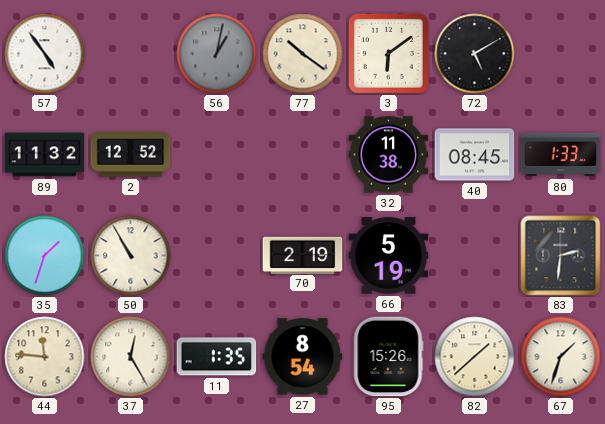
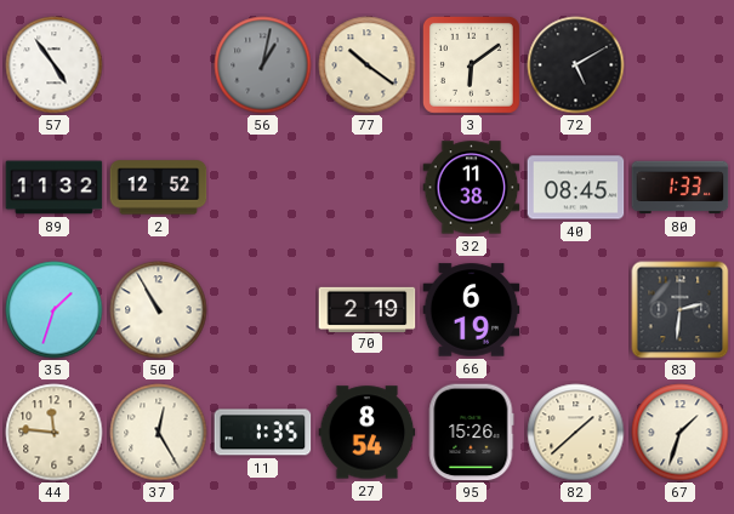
66: 5:19 -> 6:19 (472, 310)
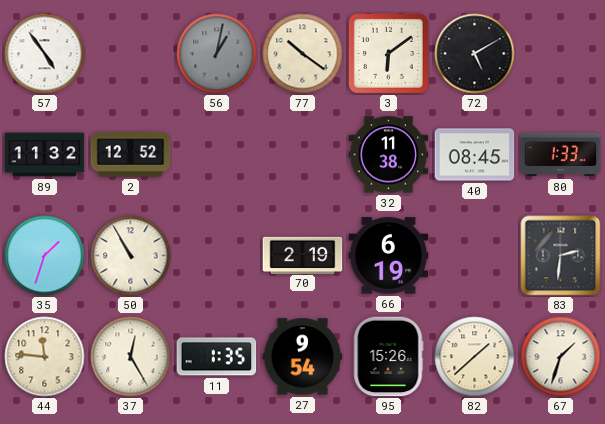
27: 8:54 -> 9:54 (303, 357)
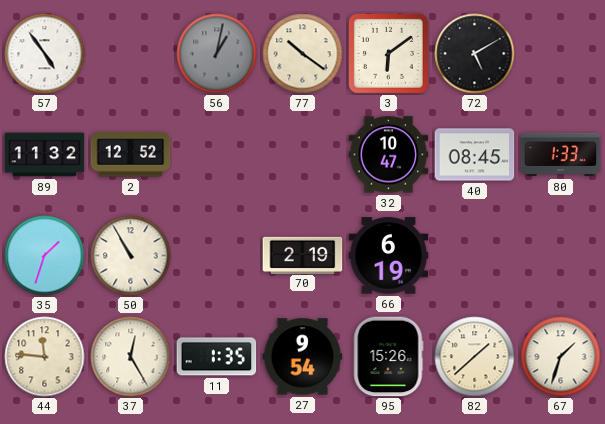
32: 11:38 -> 10:47 (389, 155)
83: 2:31 -> none (561, 256)
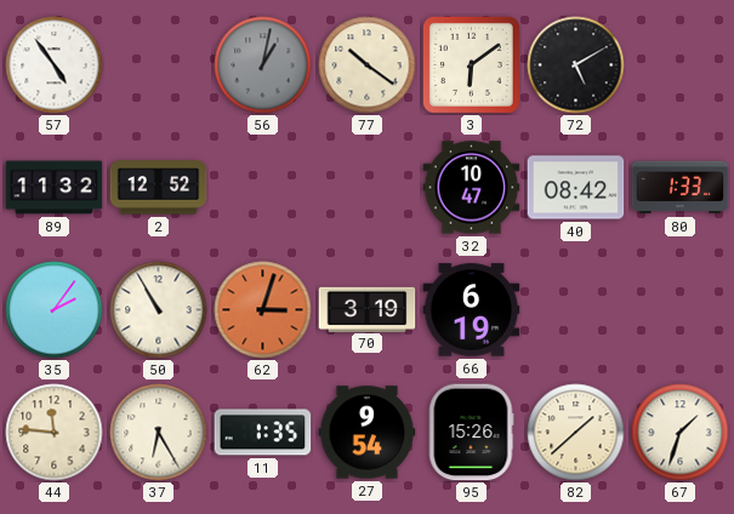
40: 08:45 -> 08:42 (576, 188)
35: 1:33 -> 2:06 (55, 310)
62: none -> 3:03 (263, 310)
70: 2:19 -> 3:19 (368, 309)
37: 12:25 -> 6:25 (159, 433)
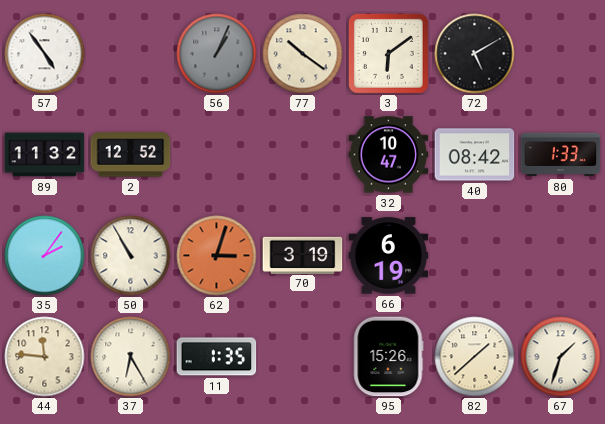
56: 1:02 -> 1:04 (217, 54)
27: 9:54 -> none (368, 433)
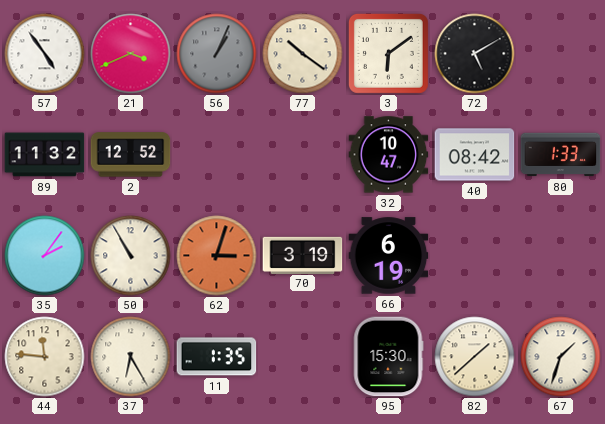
21: none -> 3:41 (131, 54)
95: 15:26 -> 15:30 (388, 357)
